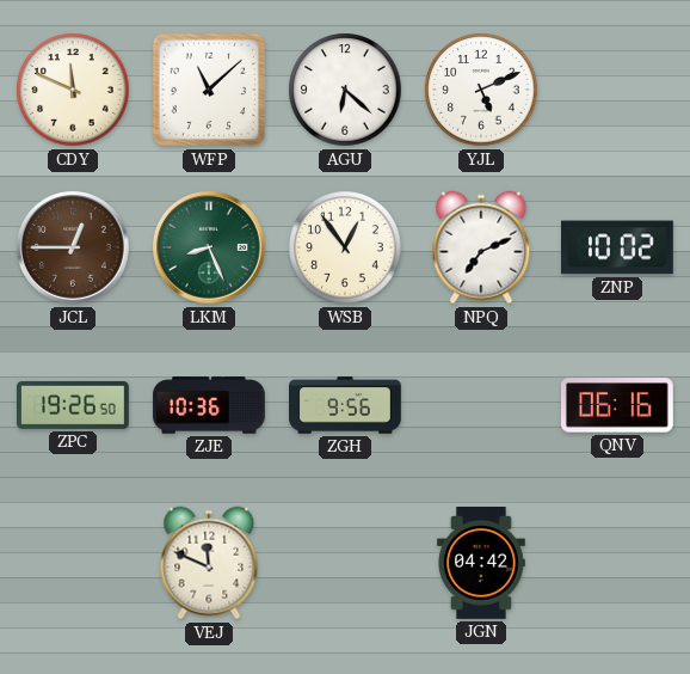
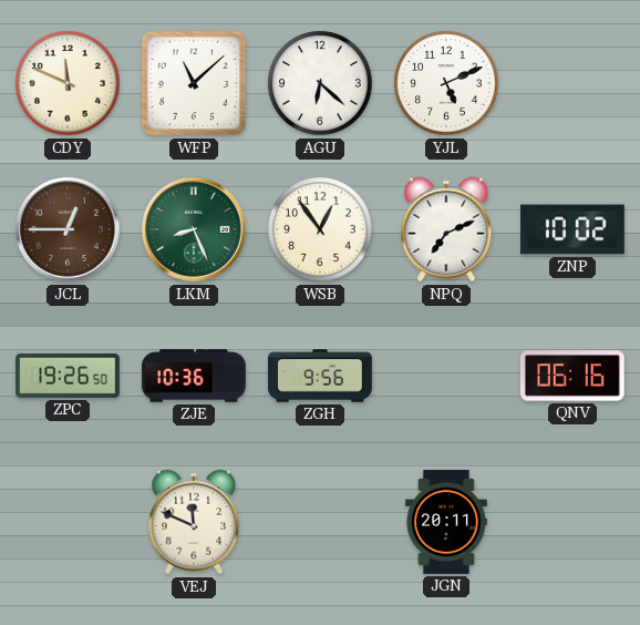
JGN: 04:42 -> 20:11 (446, 523)
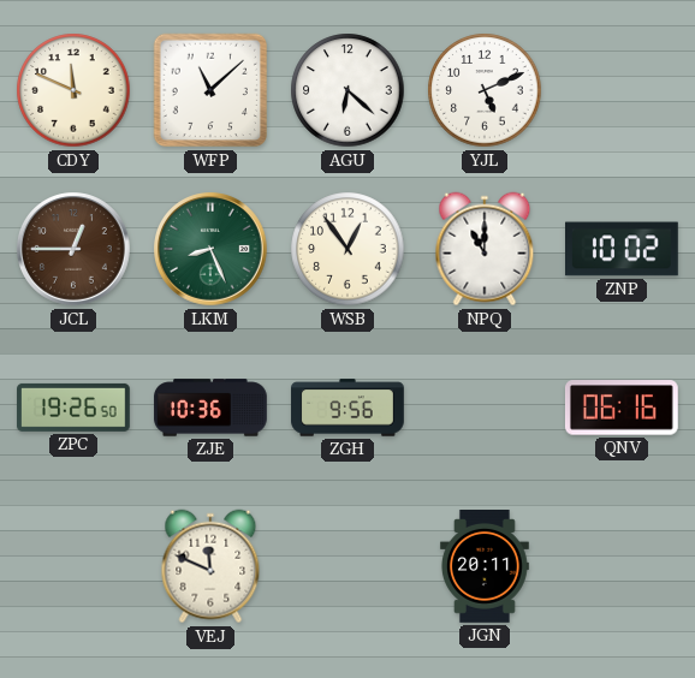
NPQ: 7:11 -> 11:00 (485, 249)
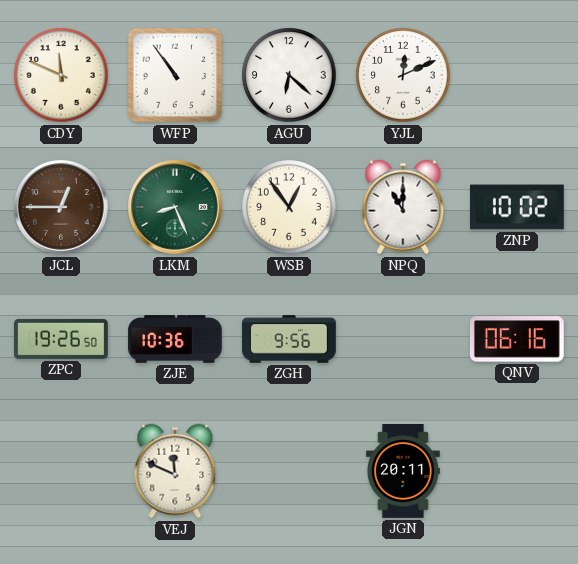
WFP: 11:08 -> 10:54 (175, 75)
YJL: 5:11 -> 12:11 (403, 75)
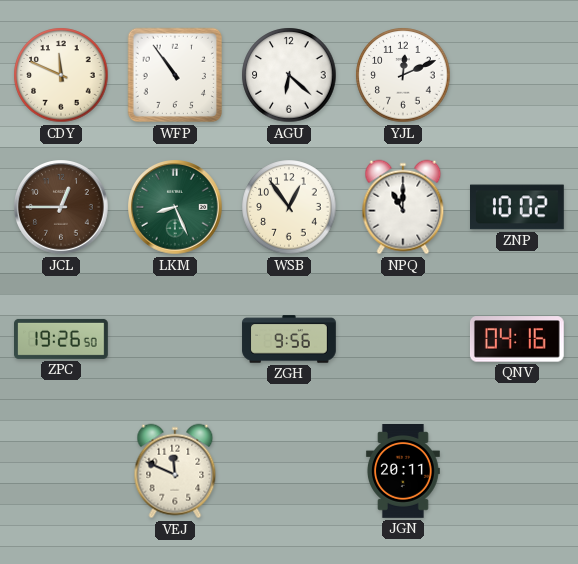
ZJE: 10:36 -> none (175, 339)
QNV: 06:16 -> 04:16 (517, 339)
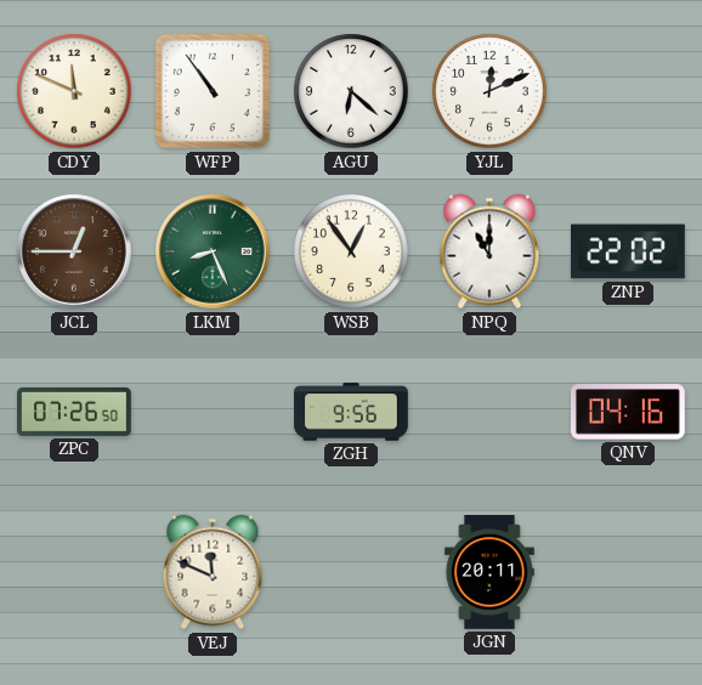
ZNP: 10:02 -> 22:02 (629, 251)
ZPC: 19:26 -> 07:26 (75, 412)
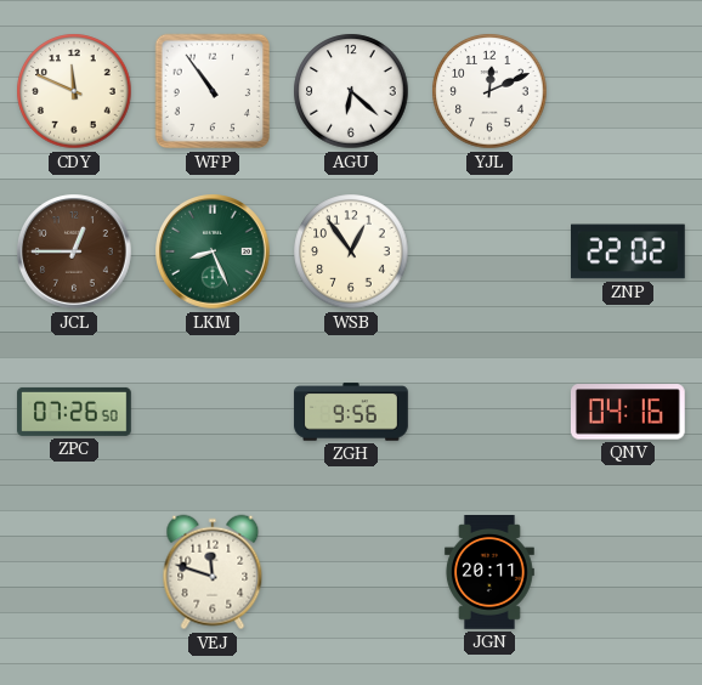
NPQ: 11:00 -> none (489, 251)
VEJ: 11:49 -> 11:48 (213, 572)
